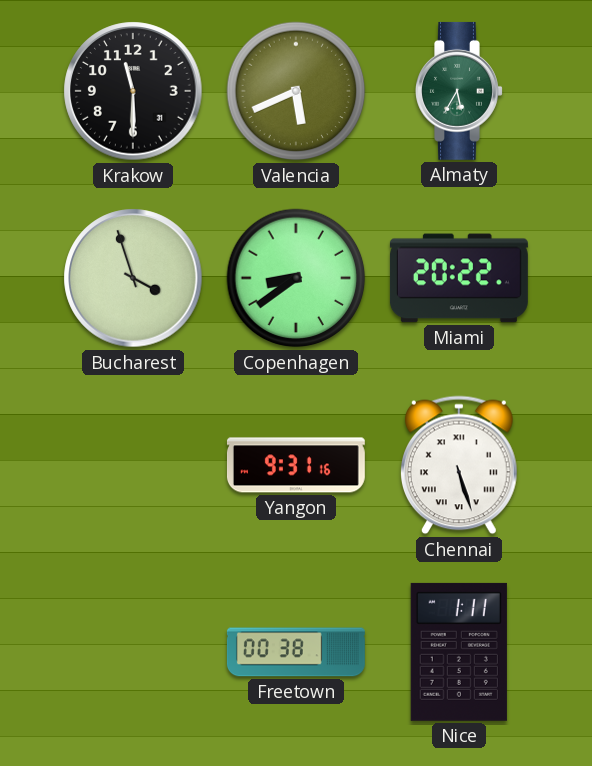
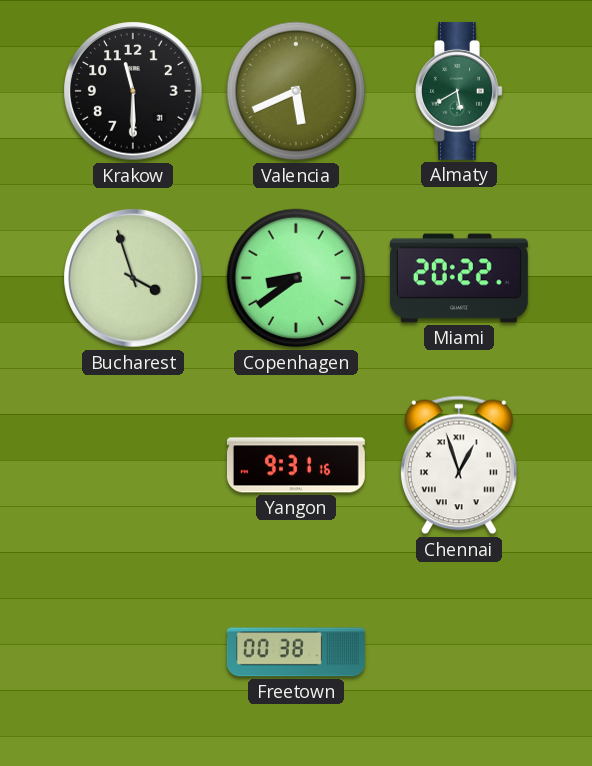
Almaty: 5:35 -> 5:40 (459, 91)
Chennai: 5:27 -> 12:57 (459, 465)
Nice: 1:11 -> none (459, 652)
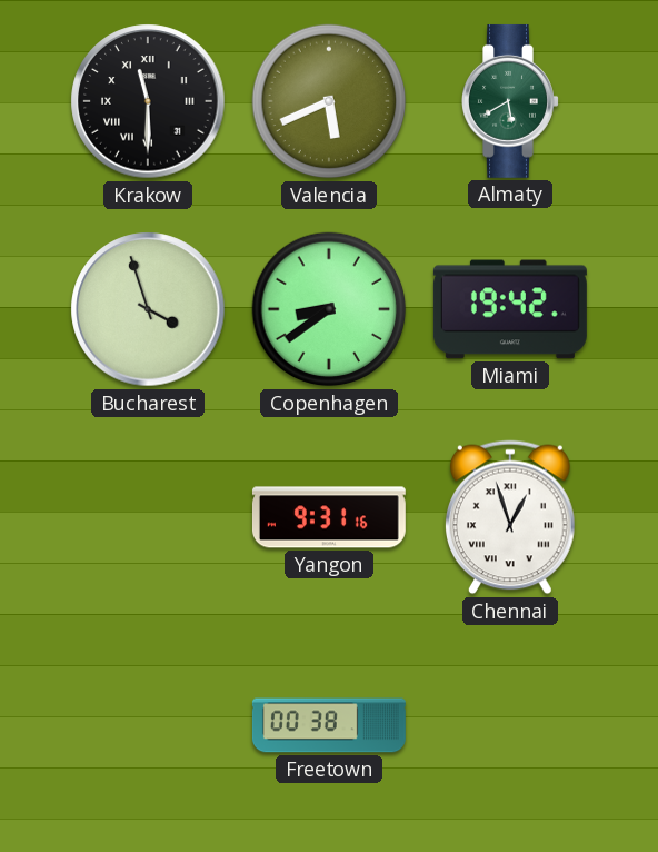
Krakow numerals: Arabic -> Roman (148, 101)
Miami: 20:22 -> 19:42 (510, 309)
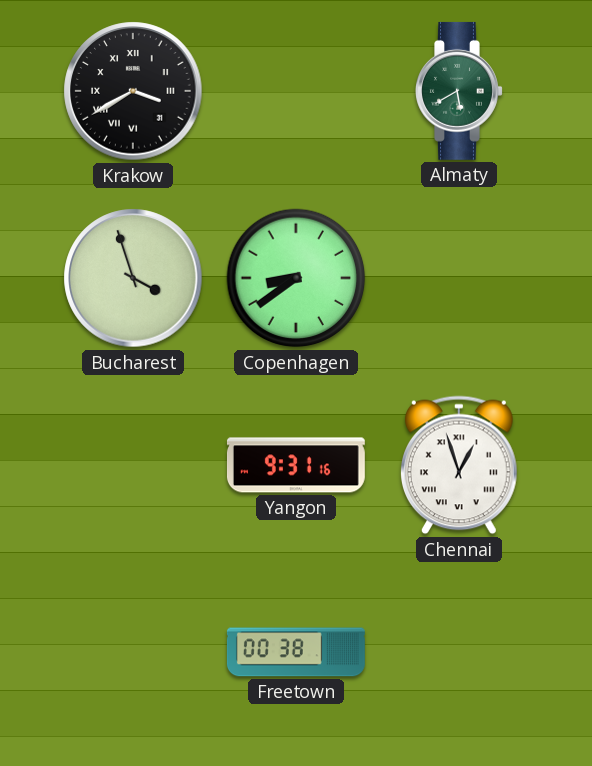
Krakow: 11:30 -> 3:40 (133, 91)
Valencia: 5:41 -> none (329, 101)
Miami: 19:42 -> none (510, 309)
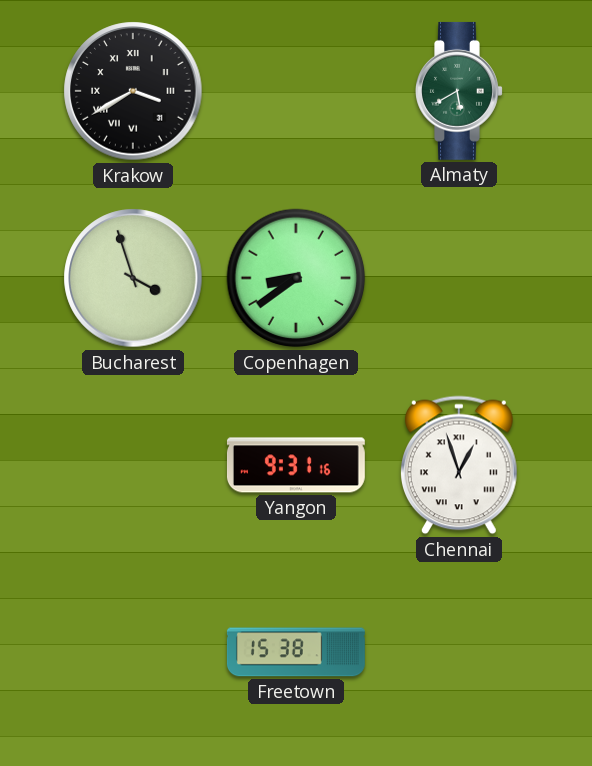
Freetown: 00:38 -> 15:38 (296, 652)
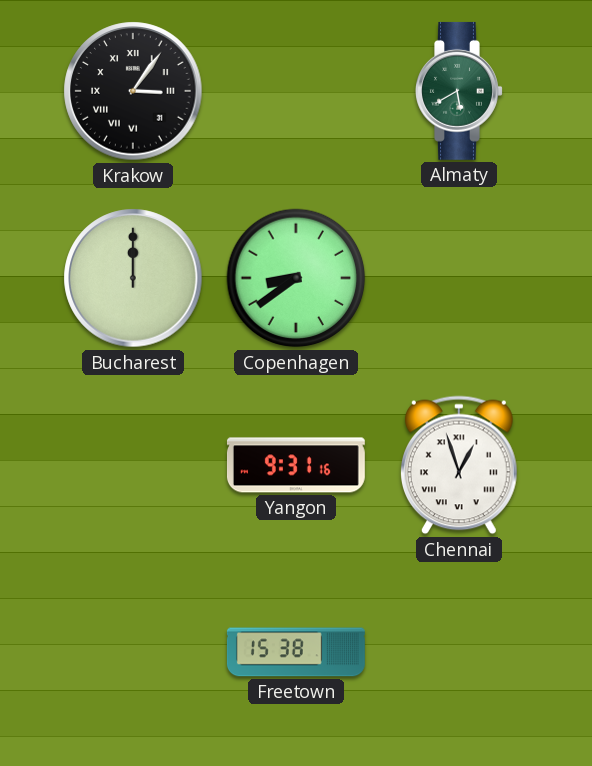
Krakow: 3:40 -> 3:06 (133, 91)
Bucharest: 3:57 -> 12:00 (133, 278)
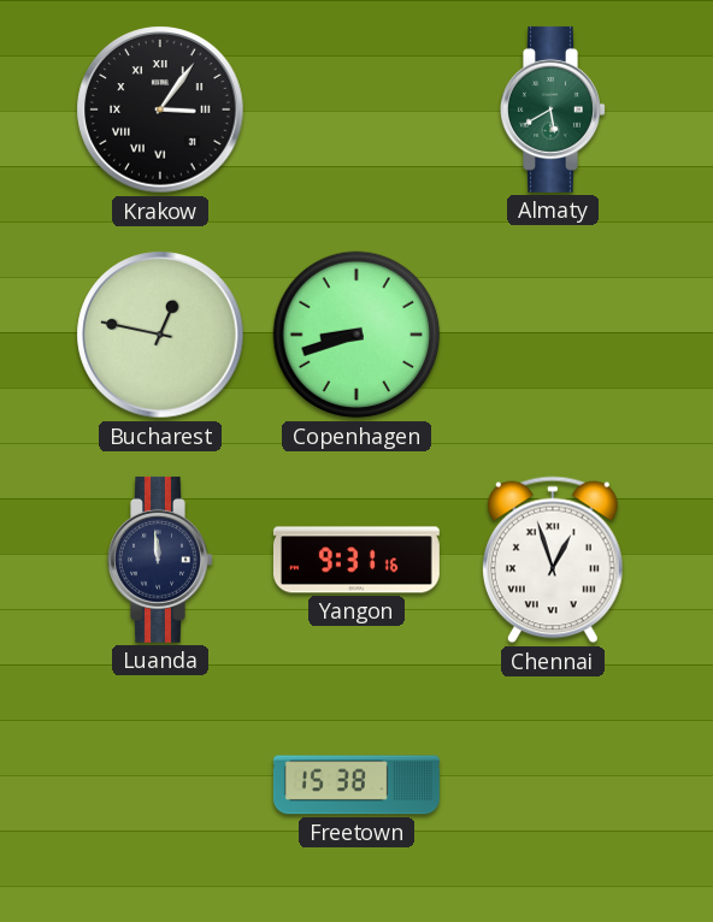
Bucharest: 12:00 -> 12:47 (160, 335)
Copenhagen: 8:39 -> 8:42 (356, 335)
Luanda: none -> 11:59 (160, 560)
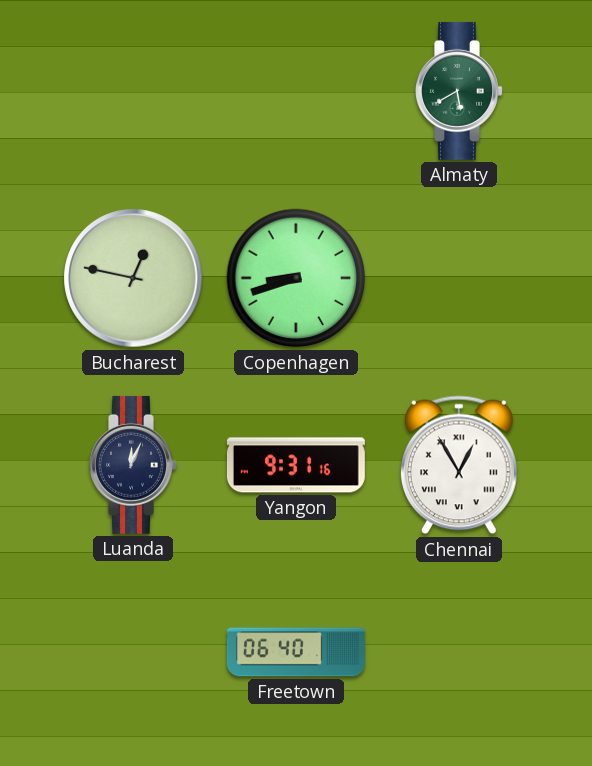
Krakow: 3:06 -> none (160, 110)
Luanda: 11:59 -> 12:04 (133, 465)
Chennai: 12:57 -> 12:55 (459, 465)
Freetown: 15:38 -> 06:40 (296, 652)
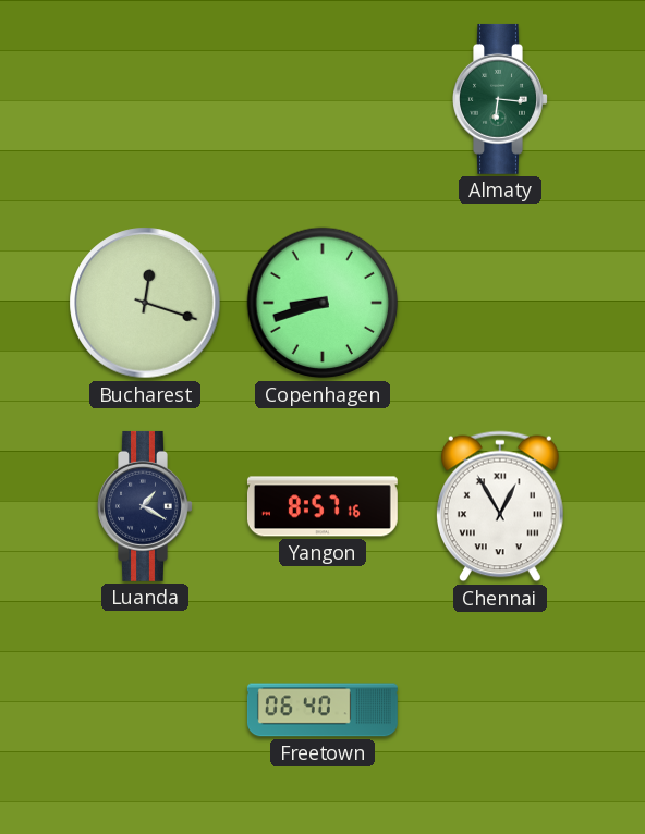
Almaty: 5:40 -> 6:16 (500, 99)
Bucharest: 12:47 -> 12:18 (145, 303)
Luanda: 12:04 -> 1:20 (145, 506)
Yangon: 9:31 -> 8:57 (322, 506)
